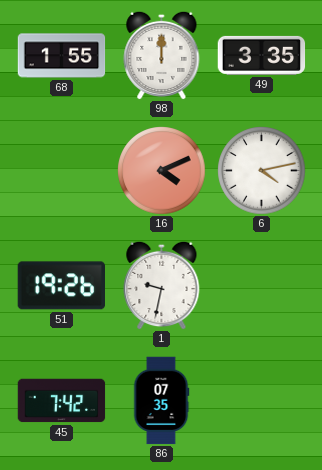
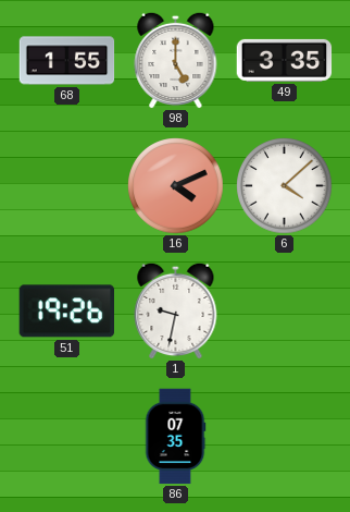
98: 12:00 -> 5:00 (176, 60)
6: 4:13 -> 4:08 (285, 186)
45: 7:42 -> none (62, 401)
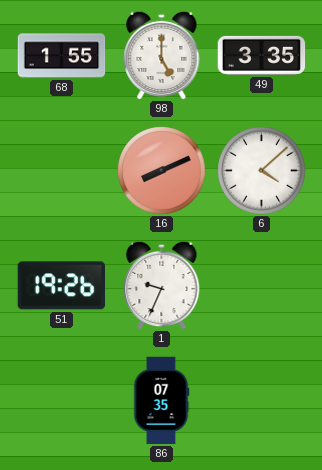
16: 4:11 -> 8:11 (162, 171)
1: 9:32 -> 9:34 (162, 285)
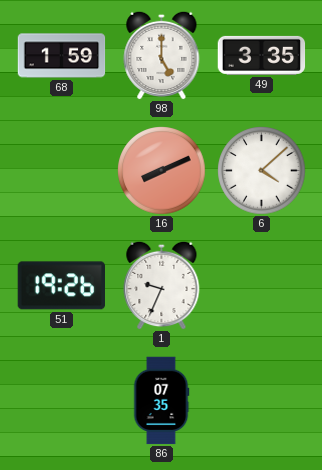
68: 1:55 -> 1:59 (62, 56)
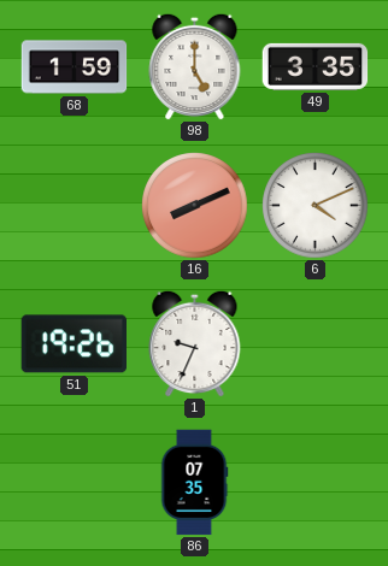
6: 4:08 -> 4:11 (316, 206)
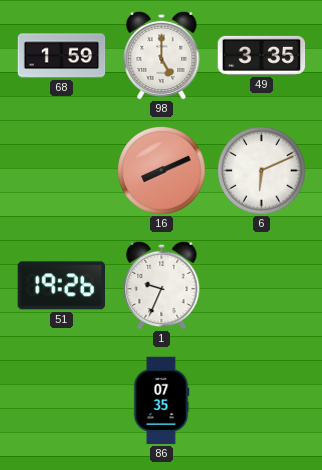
6: 4:11 -> 6:11 (262, 171)
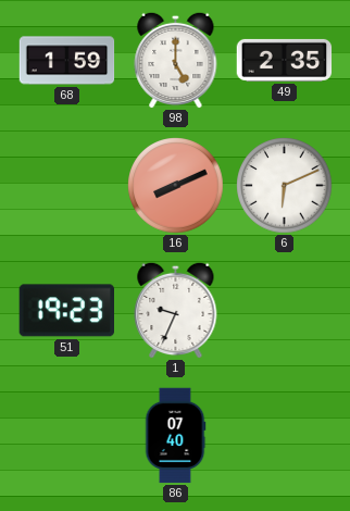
49: 3:35 -> 2:35 (285, 60)
51: 19:26 -> 19:23 (66, 311)
86: 07:35 -> 07:40 (175, 436)
